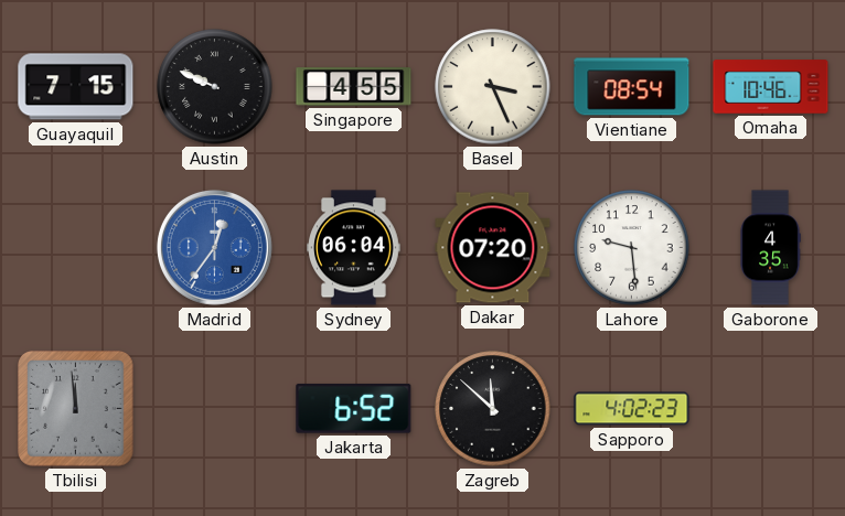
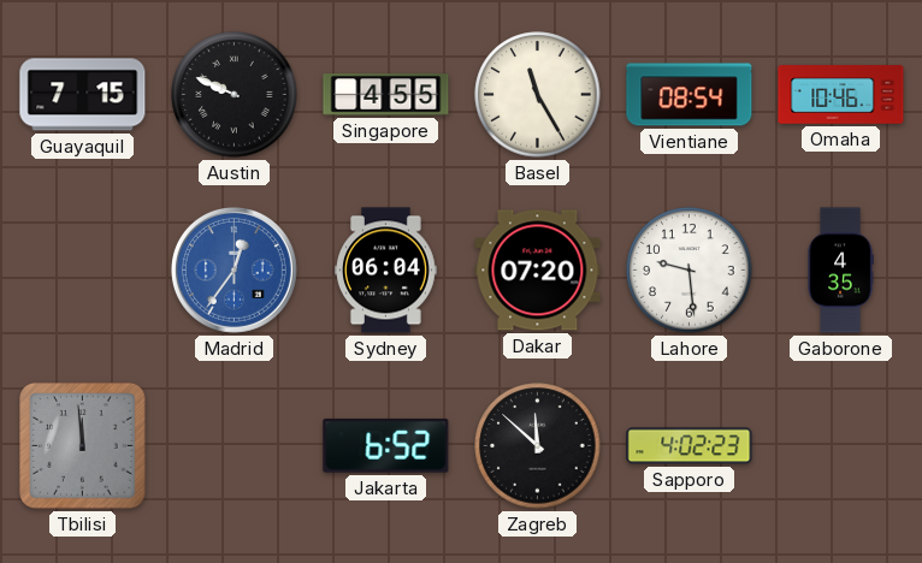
Basel: 3:26 -> 11:25 (538, 95)
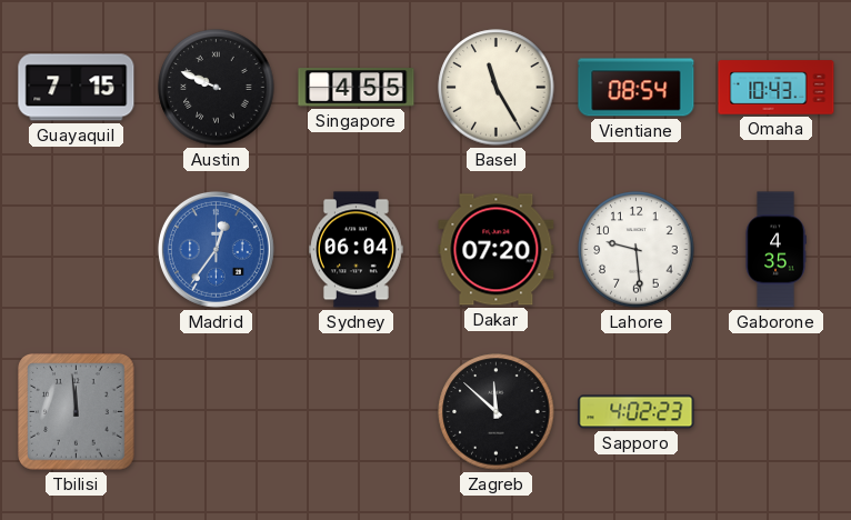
Omaha: 10:46 -> 10:43 (777, 88)
Jakarta: 6:52 -> none (386, 445)
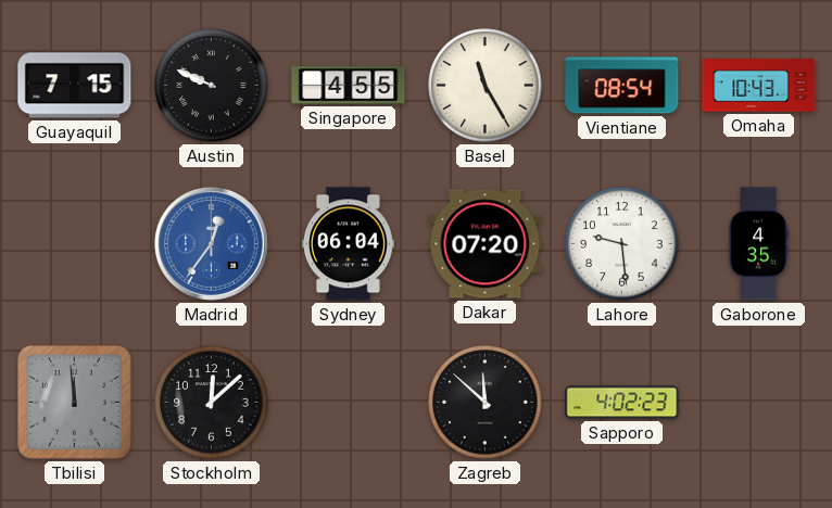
Stockholm: none -> 12:08 (212, 403)
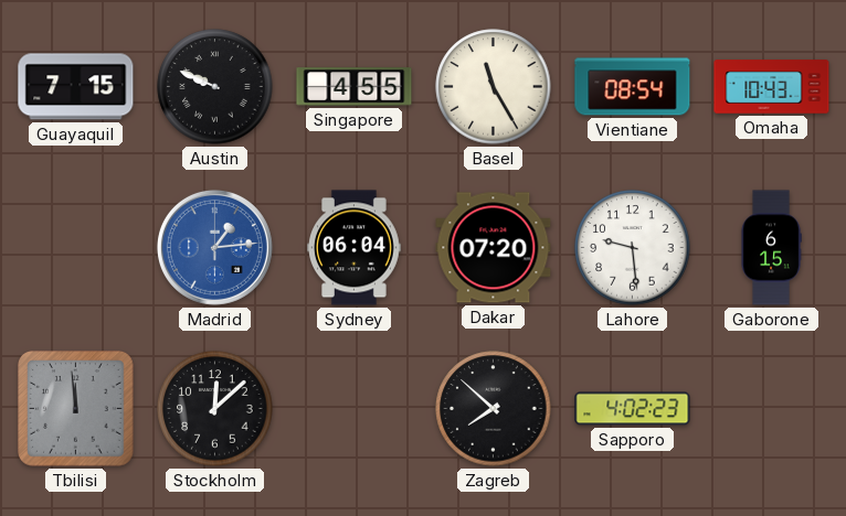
Madrid: 12:36 -> 1:14 (214, 247)
Gaborone: 4:35 -> 6:15 (771, 248)
Zagreb: 11:52 -> 7:52 (494, 409)
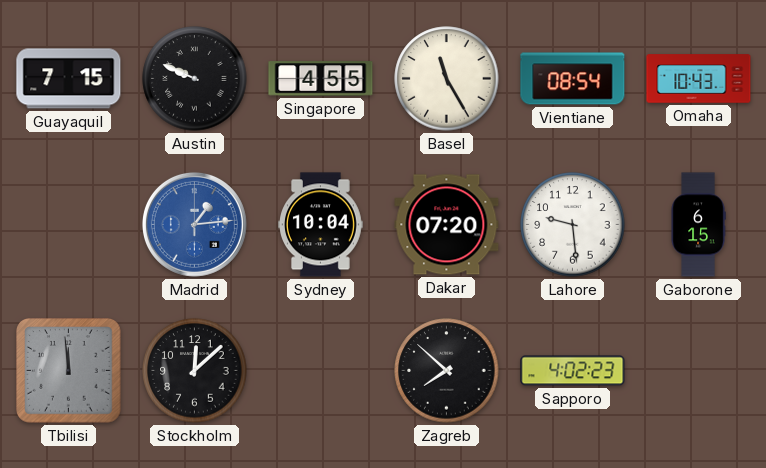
Sydney: 06:04 -> 10:04 (321, 225)
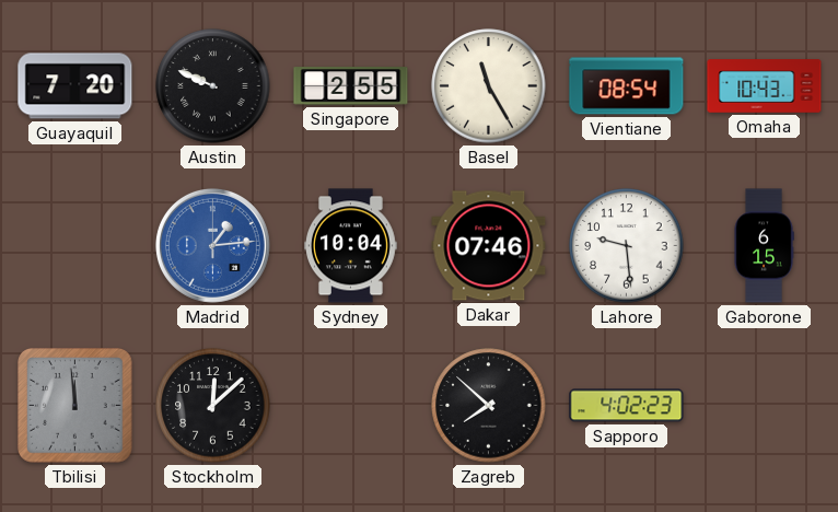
Guayaquil: 7:15 -> 7:20 (75, 86)
Singapore: 4:55 -> 2:55 (351, 86)
Dakar: 07:20 -> 07:46 (489, 246)
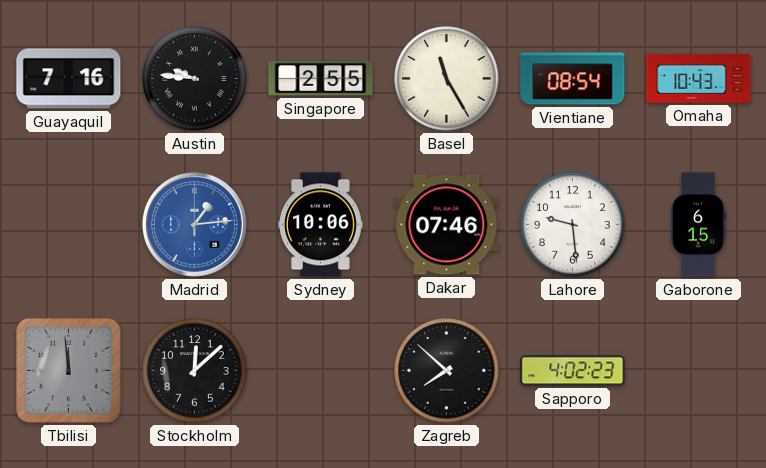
Guayaquil: 7:20 -> 7:16 (69, 79)
Austin: 9:49 -> 9:46 (195, 79)
Sydney: 10:04 -> 10:06 (321, 225)
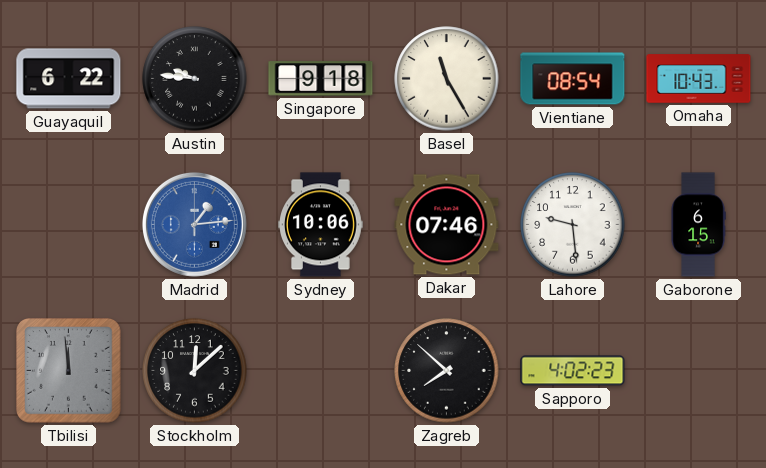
Guayaquil: 7:16 -> 6:22 (69, 79)
Singapore: 2:55 -> 9:18 (321, 79)
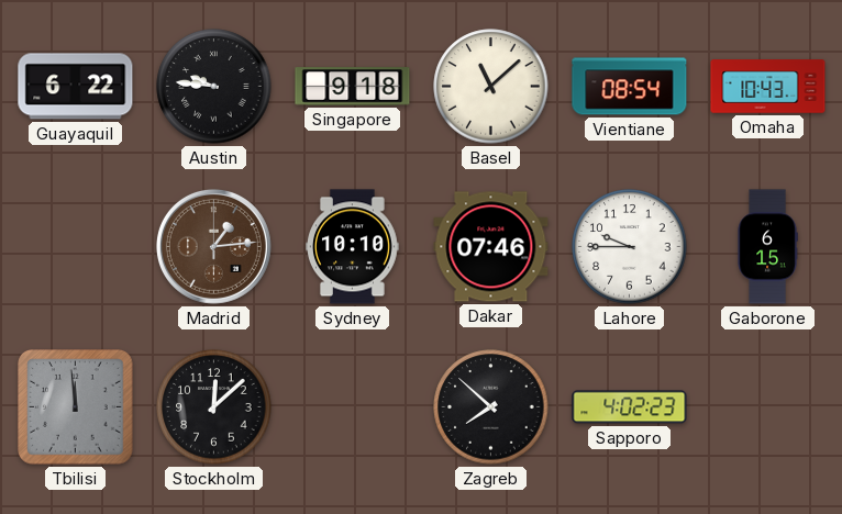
Basel: 11:25 -> 11:08 (491, 87)
Madrid dial: blue -> brown (213, 246)
Sydney: 10:06 -> 10:10 (353, 247)
Lahore: 9:29 -> 9:45 (630, 247)
